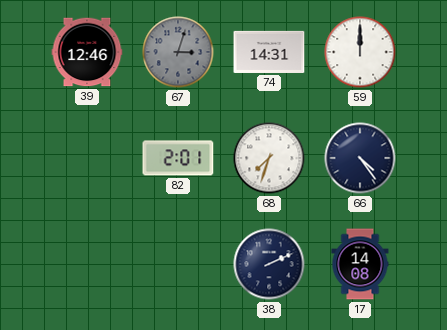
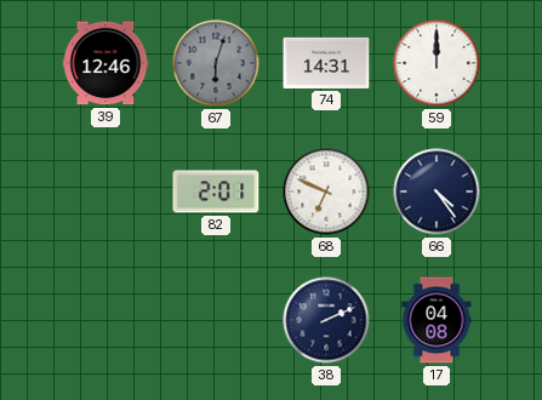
67: 3:03 -> 6:03 (216, 63)
68: 7:33 -> 6:49 (326, 192)
17: 14:08 -> 04:08 (437, 320)
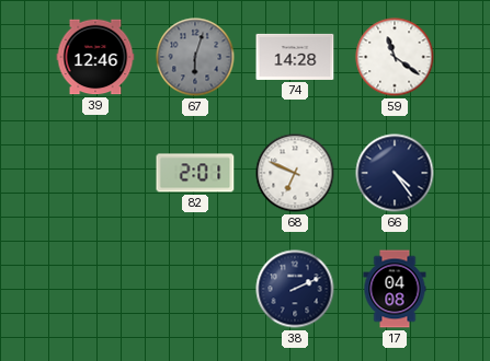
74: 14:31 -> 14:28 (295, 57)
59: 12:00 -> 11:21 (395, 57)
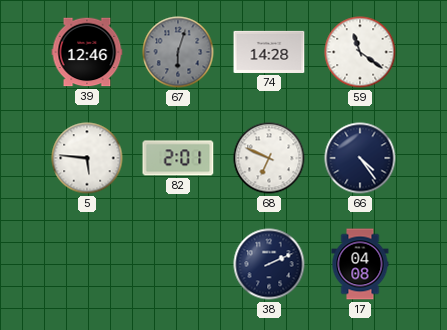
5: none -> 5:46 (87, 158)
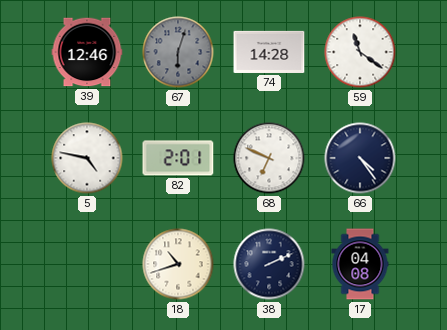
5: 5:46 -> 4:47 (87, 158)
18: none -> 10:42 (178, 264)
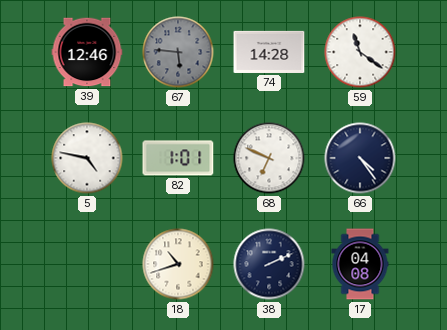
67: 6:03 -> 5:46 (178, 52)
82: 2:01 -> 1:01 (178, 158)
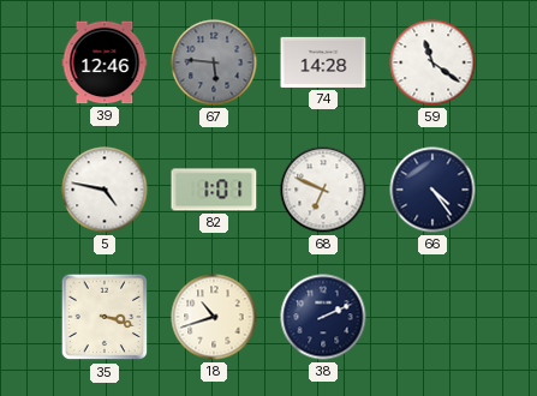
35: none -> 3:18 (105, 317)
17: 04:08 -> none (360, 264)
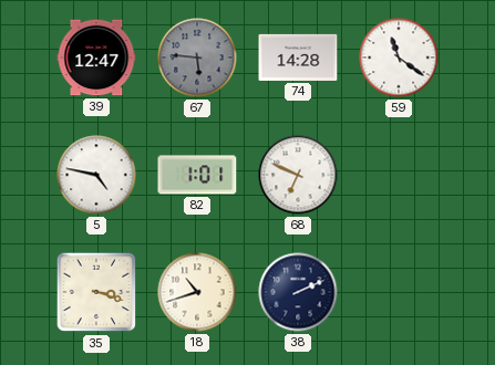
39: 12:46 -> 12:47 (96, 58)
66: 4:24 -> none (432, 190)
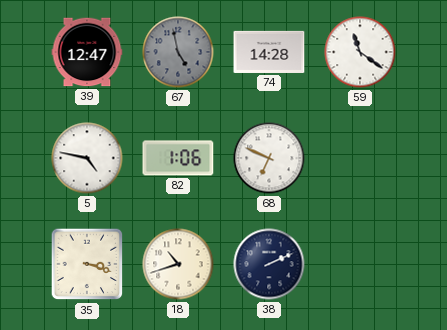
67: 5:46 -> 4:58 (178, 52)
82: 1:01 -> 1:06 (178, 158)
